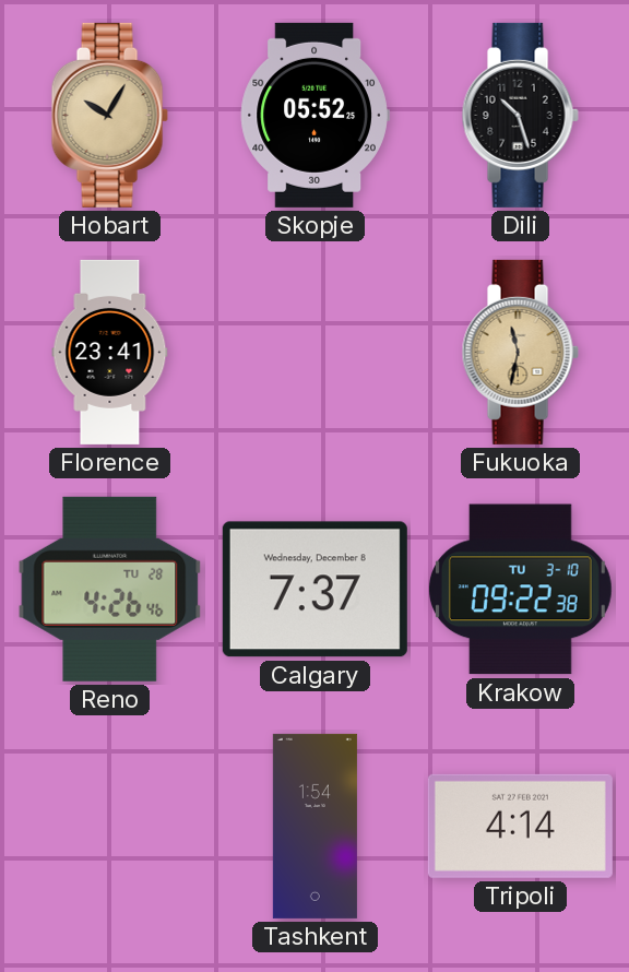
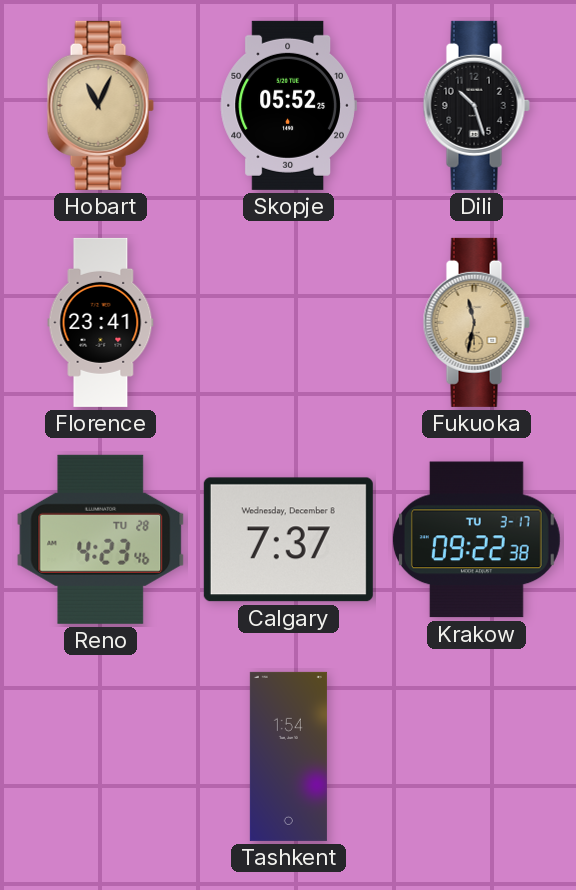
Hobart: 10:05 -> 11:04 (100, 105)
Reno: 4:26 -> 4:23 (101, 539)
Krakow date: TU 3-10 -> TU 3-17 (476, 540)
Tripoli: 4:14 -> none (520, 826)
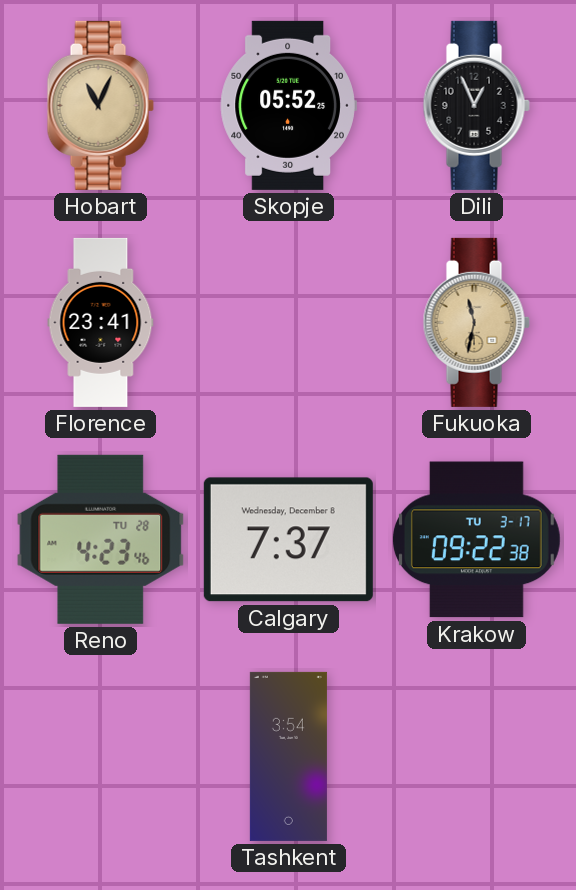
Dili: 10:27 -> 12:56 (476, 105)
Tashkent: 1:54 -> 3:54 (288, 756)
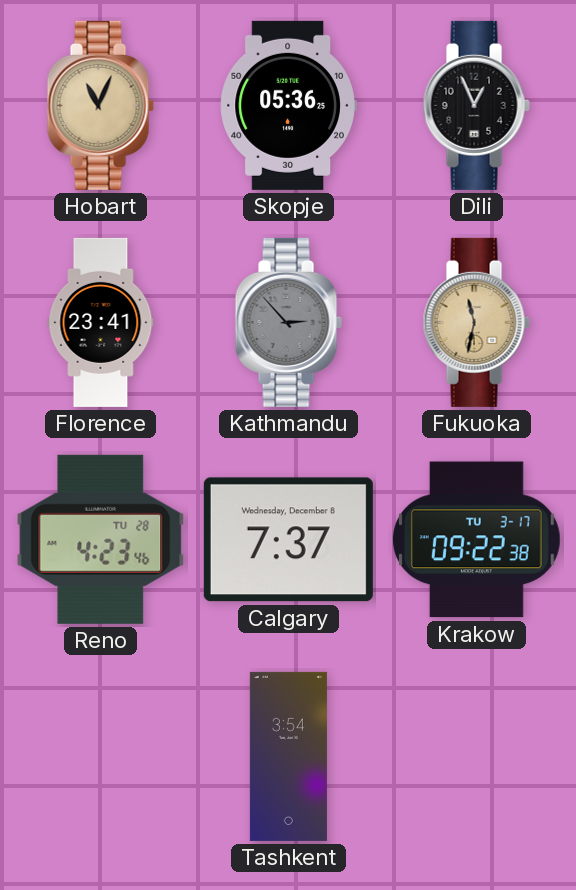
Skopje: 05:52 -> 05:36 (288, 105)
Kathmandu: none -> 2:53 (288, 322)
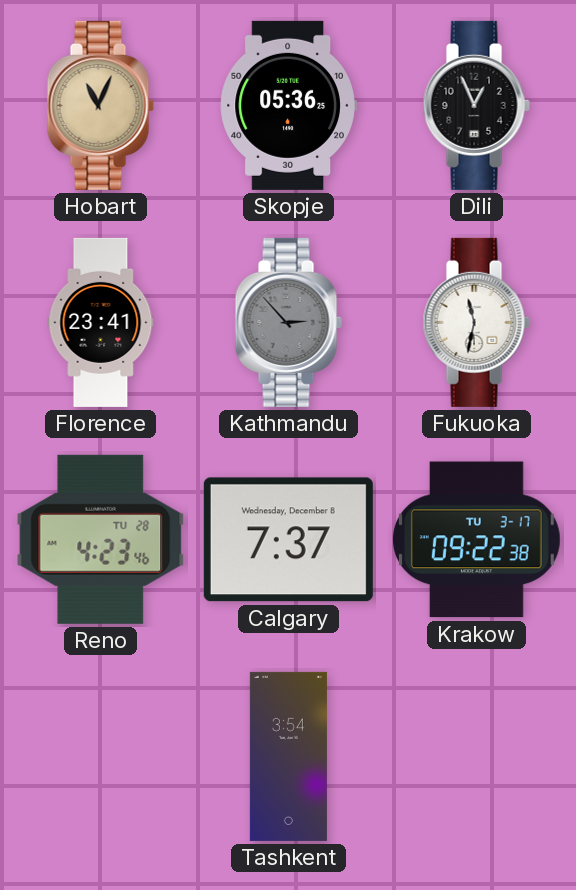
Fukuoka dial: champagne -> white (476, 322)
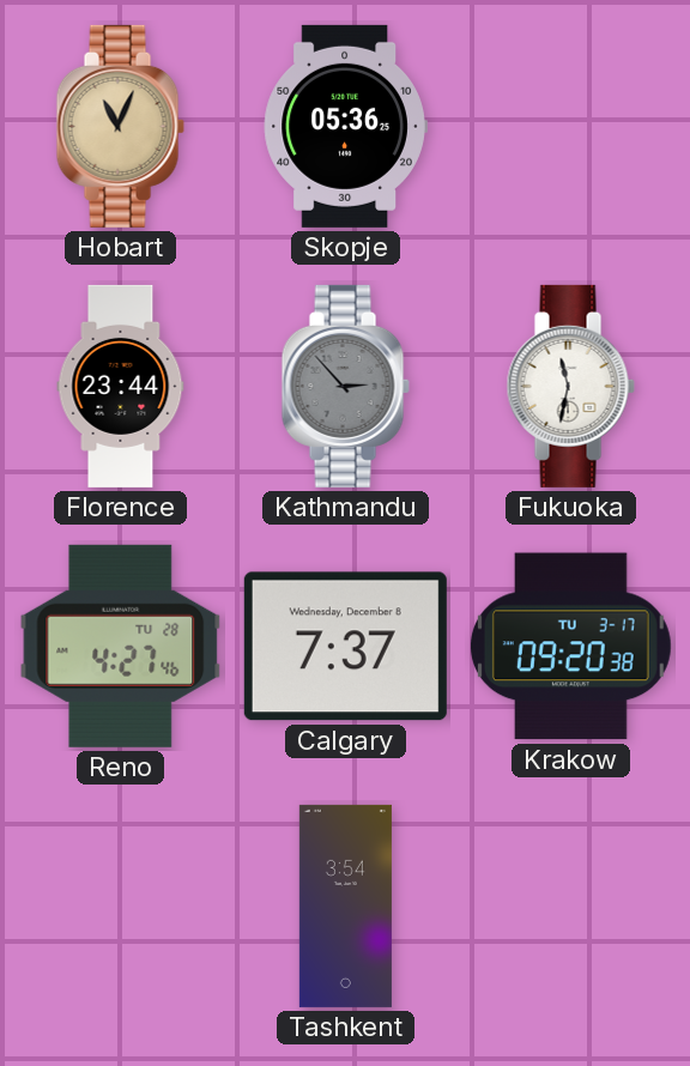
Dili: 12:56 -> none (476, 105)
Florence: 23:41 -> 23:44 (121, 386)
Reno: 4:23 -> 4:27 (121, 646)
Krakow: 09:22 -> 09:20 (570, 647)
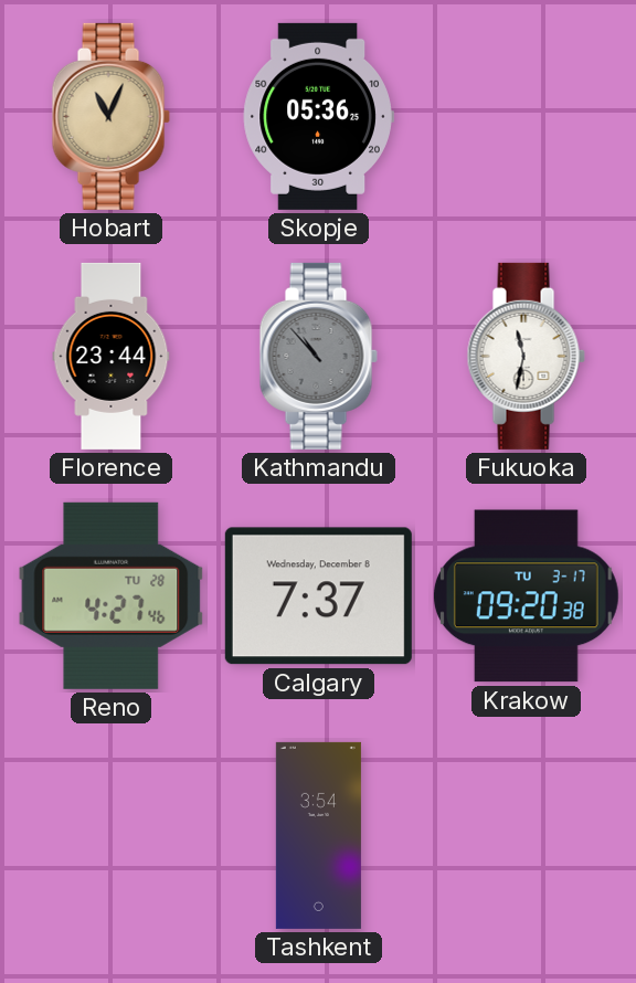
Kathmandu: 2:53 -> 10:53 (318, 356)
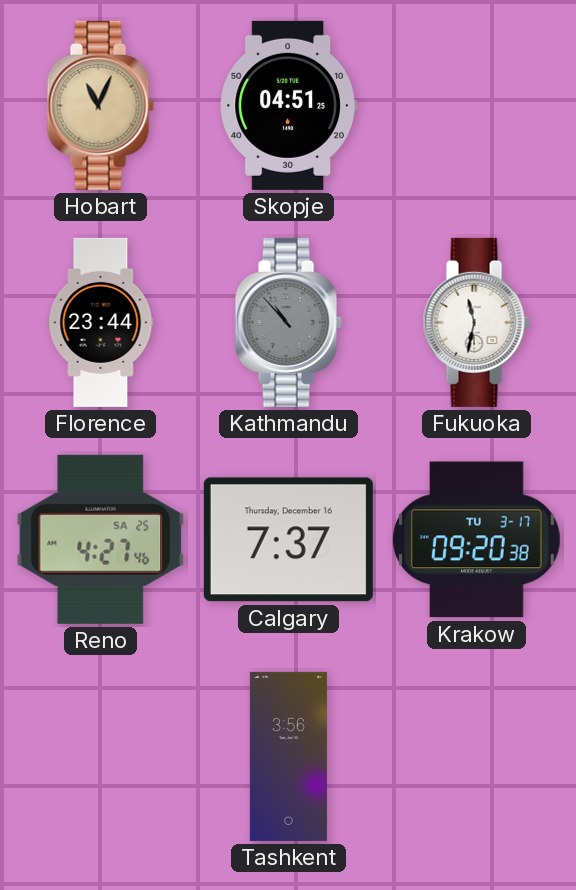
Skopje: 05:36 -> 04:51 (288, 105)
Reno date: TU 28 -> SA 25 (101, 539)
Calgary date: Wednesday, December 8 -> Thursday, December 16 (288, 540)
Tashkent: 3:54 -> 3:56 (288, 756)
